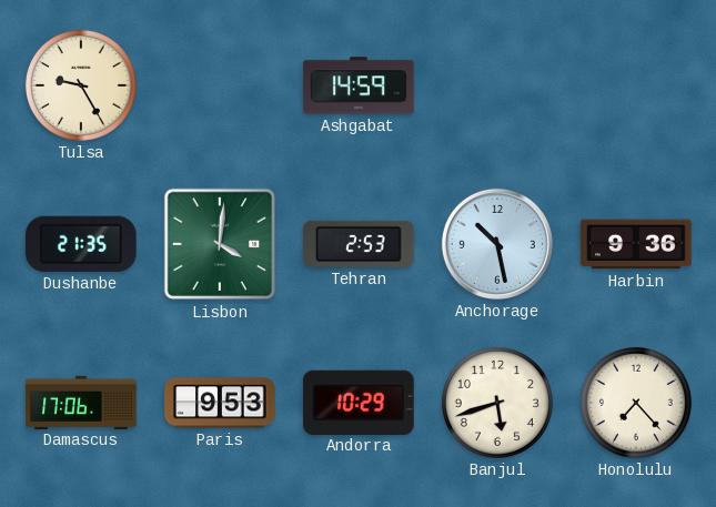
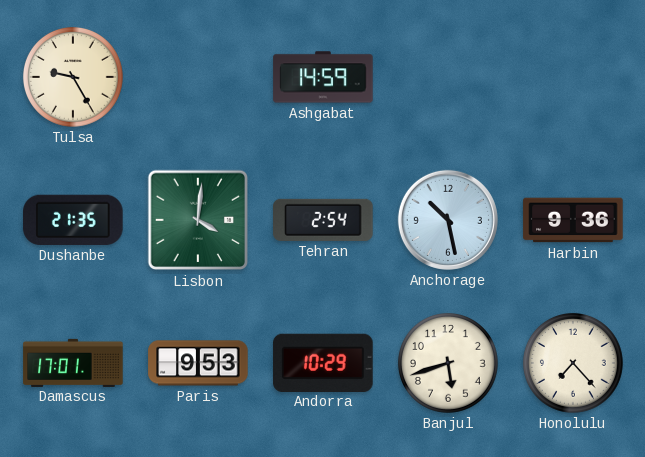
Tehran: 2:53 -> 2:54 (323, 220)
Damascus: 17:06 -> 17:01 (73, 362)
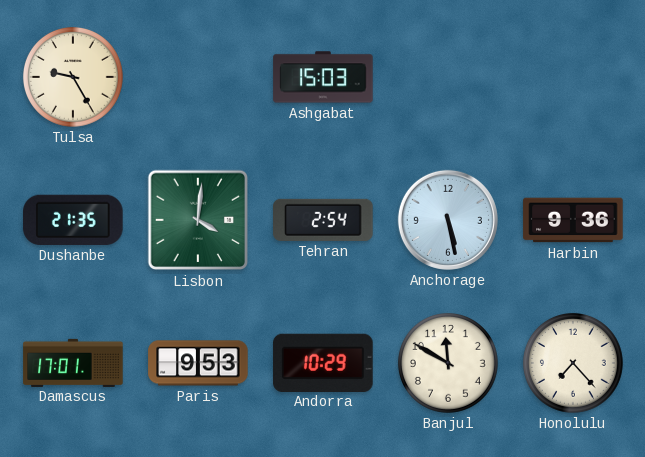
Ashgabat: 14:59 -> 15:03 (323, 77)
Anchorage: 10:28 -> 5:28 (448, 220)
Banjul: 5:42 -> 11:50 (448, 363)
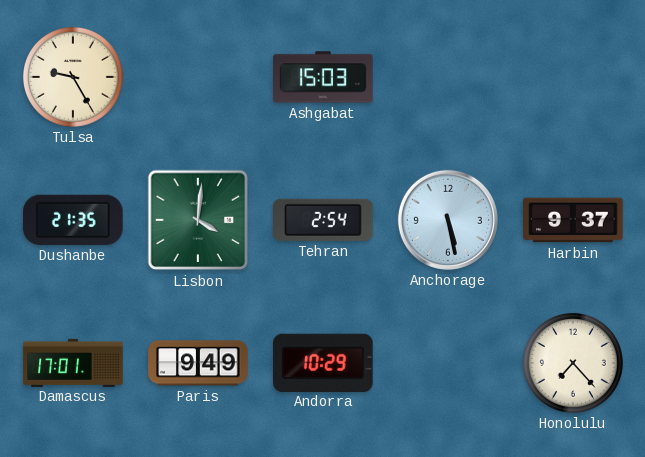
Harbin: 9:36 -> 9:37 (573, 220)
Paris: 9:53 -> 9:49 (198, 363)
Banjul: 11:50 -> none (448, 363)
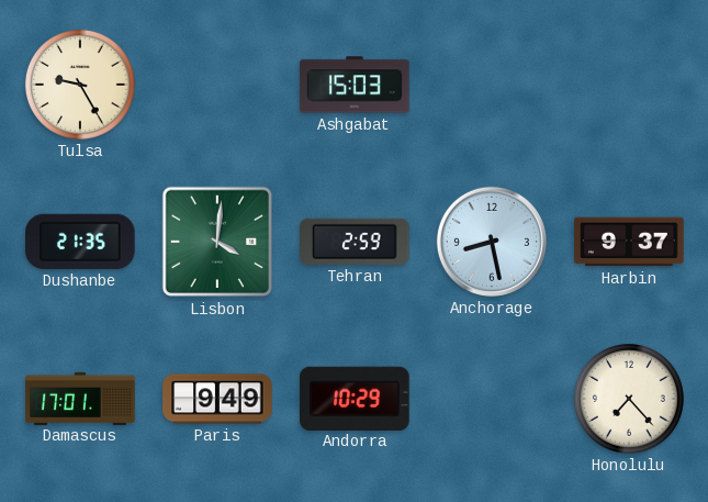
Tehran: 2:54 -> 2:59 (355, 242)
Anchorage: 5:28 -> 8:28 (492, 242)
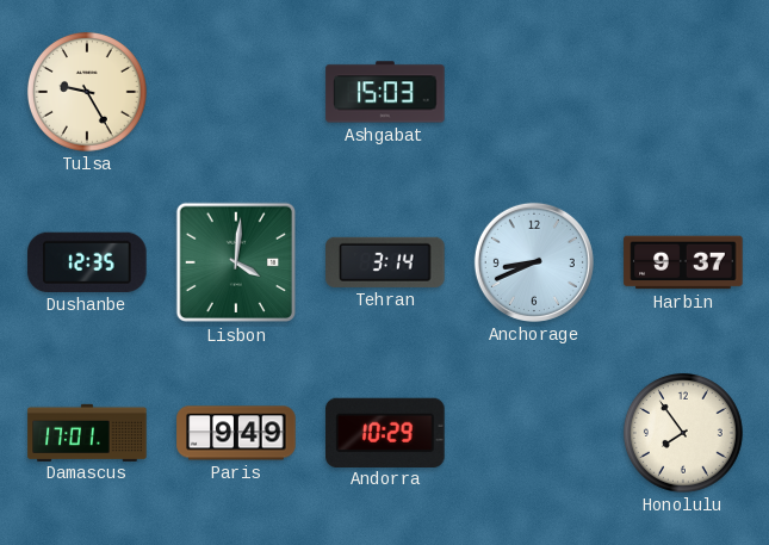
Dushanbe: 21:35 -> 12:35 (87, 262)
Tehran: 2:59 -> 3:14 (385, 262)
Anchorage: 8:28 -> 8:41 (534, 262)
Honolulu: 7:23 -> 7:54 (683, 433)
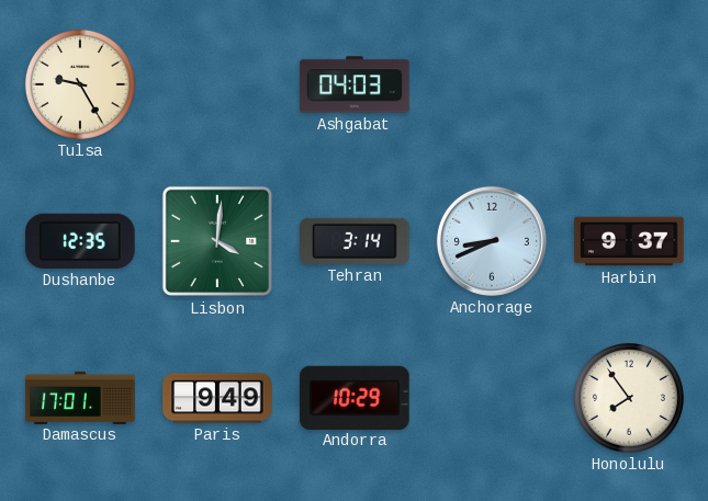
Ashgabat: 15:03 -> 04:03 (355, 84)
